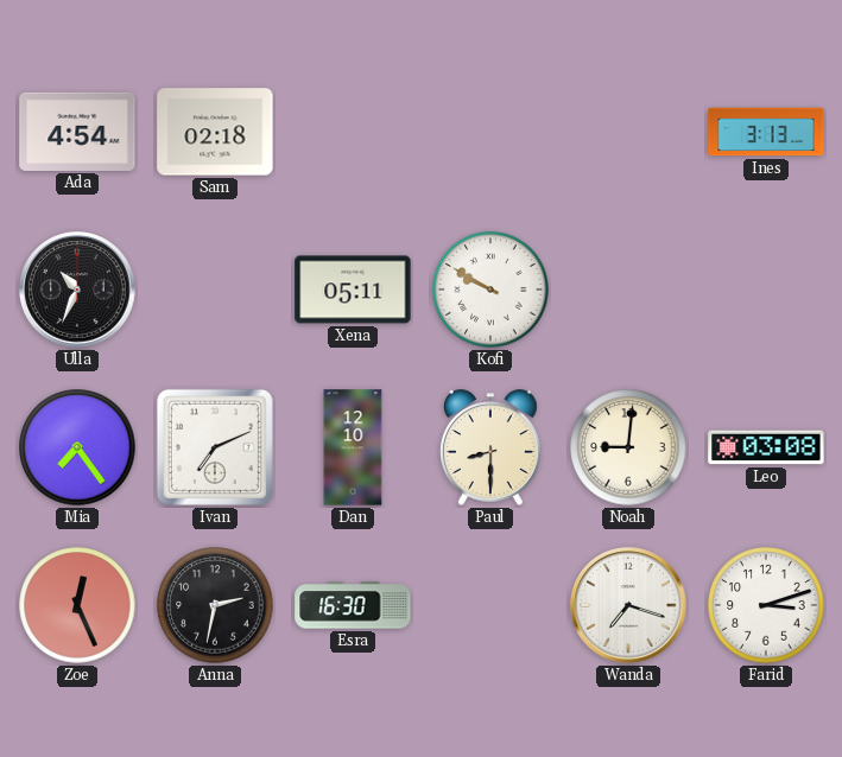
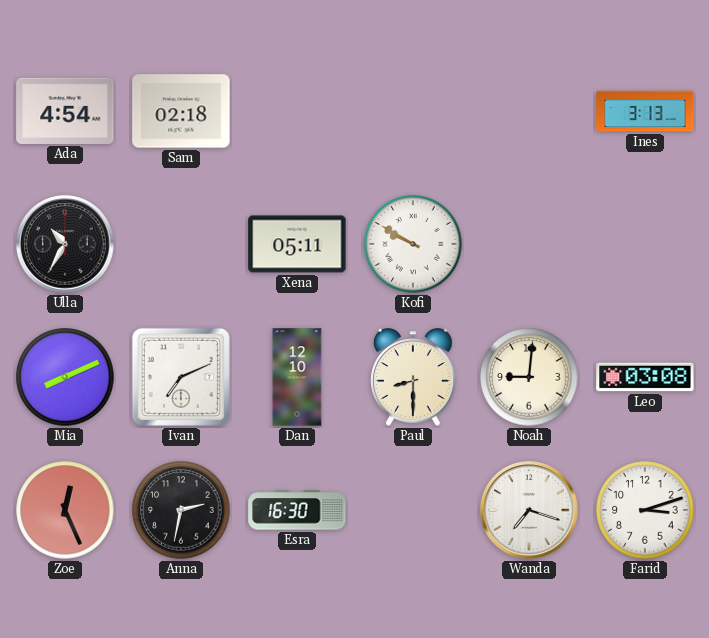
Ulla: 10:34 -> 10:35 (65, 244)
Mia: 7:24 -> 8:11 (65, 377)
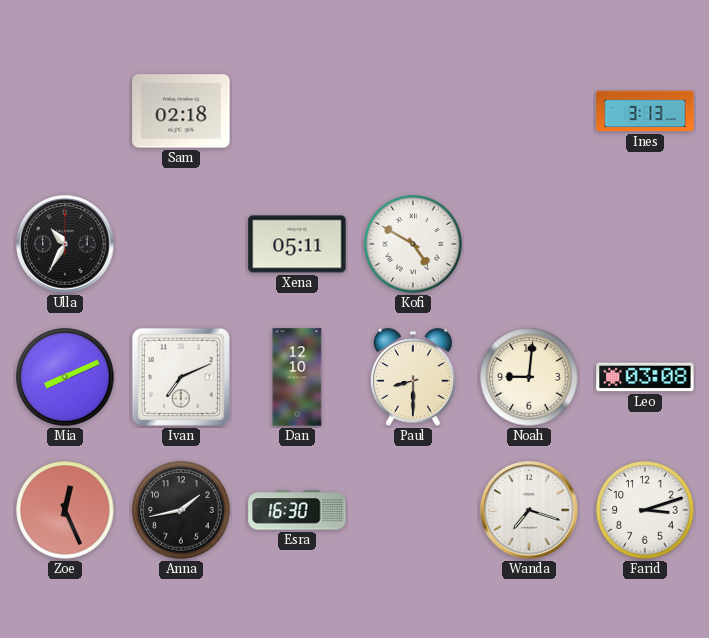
Ada: 4:54 -> none (65, 111)
Kofi: 9:50 -> 4:50 (413, 244)
Anna: 2:32 -> 1:43 (181, 510)
